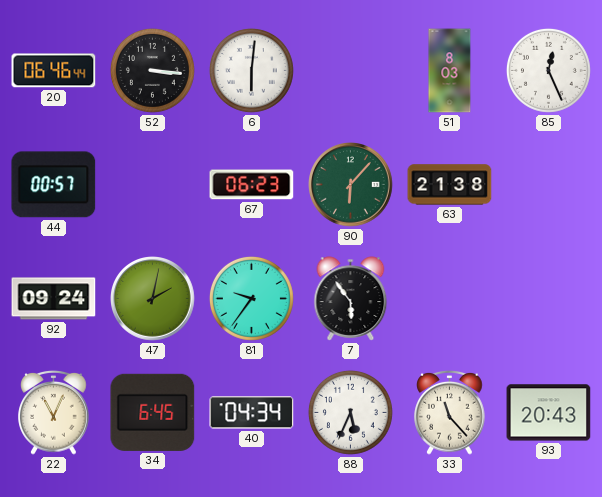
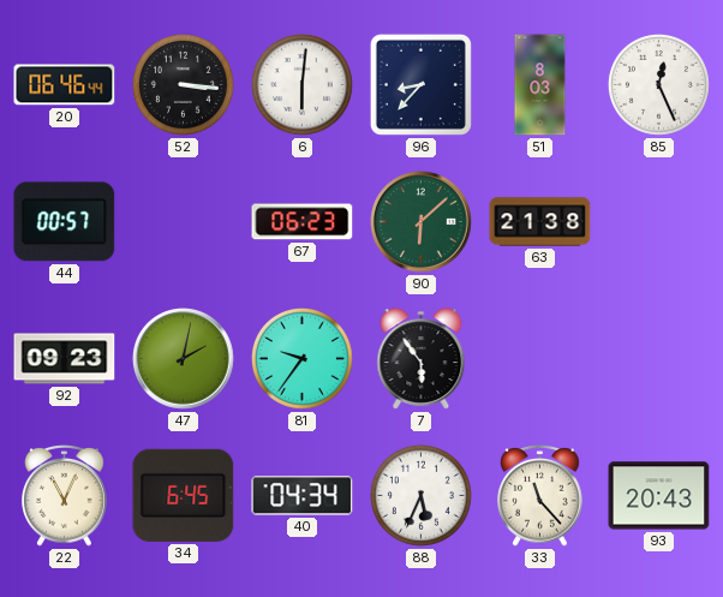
96: none -> 8:37 (420, 84)
90: 6:07 -> 6:08 (422, 222)
92: 09:24 -> 09:23 (65, 359)
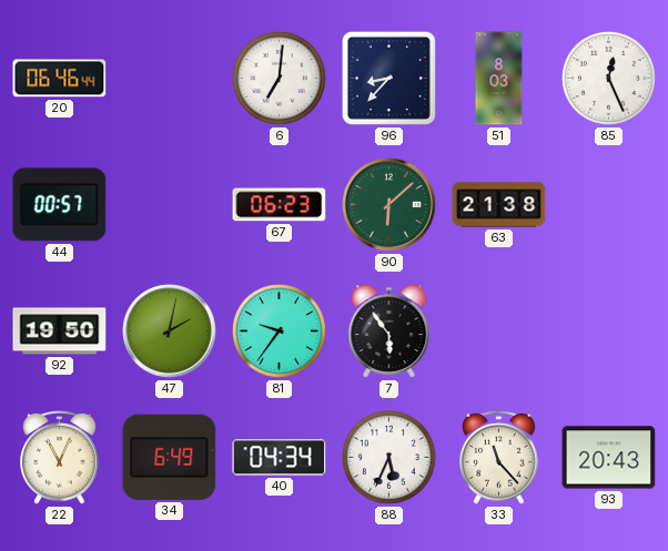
52: 3:16 -> none (183, 84)
6: 6:01 -> 7:01 (279, 78)
92: 09:23 -> 19:50 (60, 331)
34: 6:45 -> 6:49 (170, 457)
